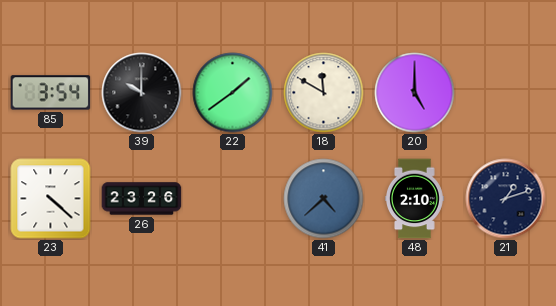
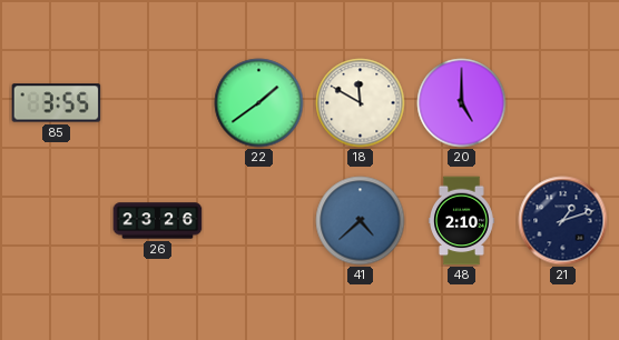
85: 3:54 -> 3:55 (57, 103)
39: 10:00 -> none (142, 93)
23: 4:22 -> none (51, 199)
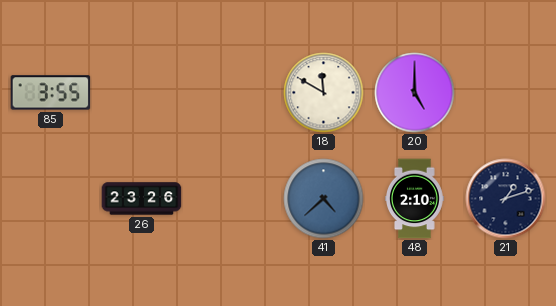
22: 1:39 -> none (259, 103)
